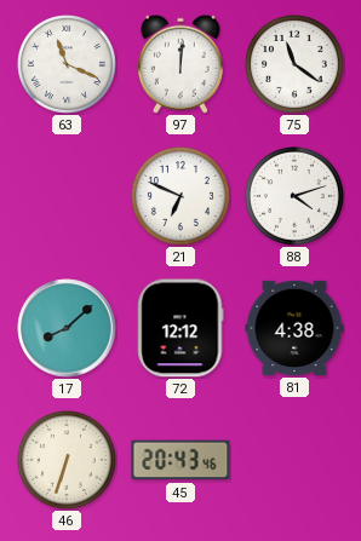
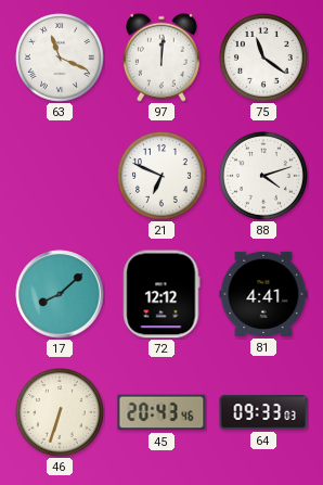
81: 4:38 -> 4:41 (263, 294)
64: none -> 09:33 (263, 412)
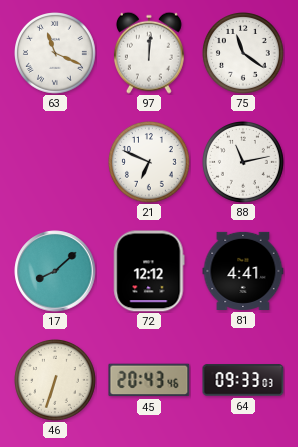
88: 4:12 -> 11:13 (244, 163)
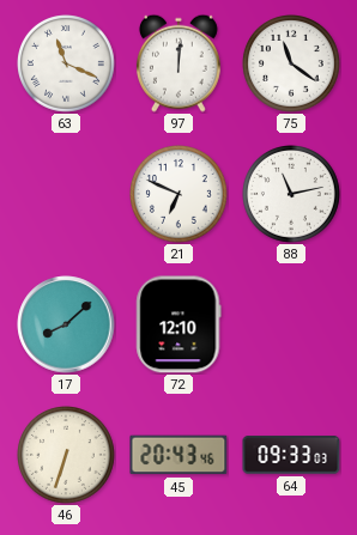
72: 12:12 -> 12:10 (179, 324)
81: 4:41 -> none (243, 271)
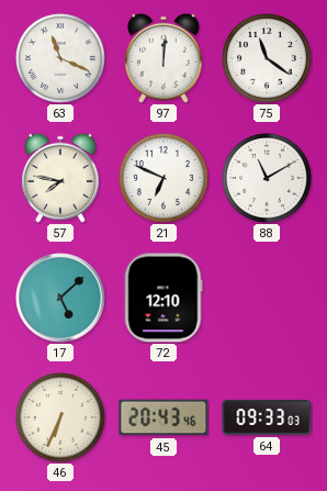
57: none -> 7:47 (60, 178)
88: 11:13 -> 11:10 (268, 179)
17: 8:08 -> 5:08 (60, 298)
46: 6:33 -> 6:34 (61, 419)
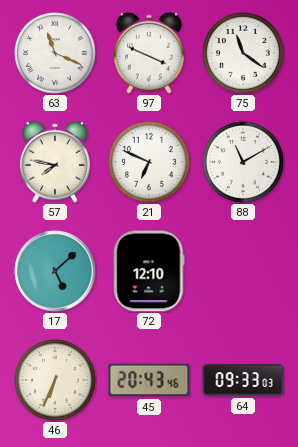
97: 12:01 -> 3:49 (149, 53)
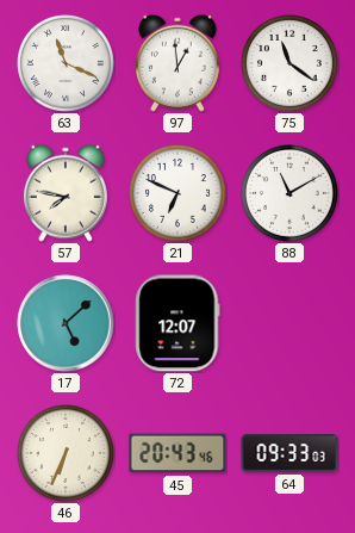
97: 3:49 -> 12:59 (177, 63)
72: 12:10 -> 12:07 (177, 323)
